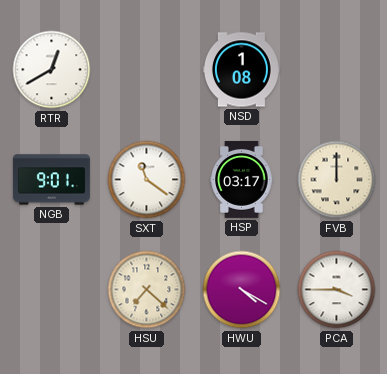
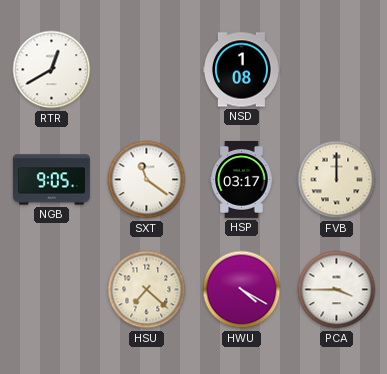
NGB: 9:01 -> 9:05 (51, 180)
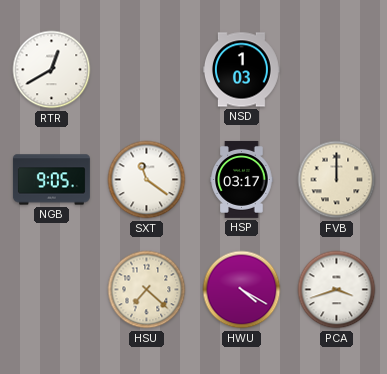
NSD: 1:08 -> 1:03 (241, 70)
PCA: 3:45 -> 3:42 (337, 290)
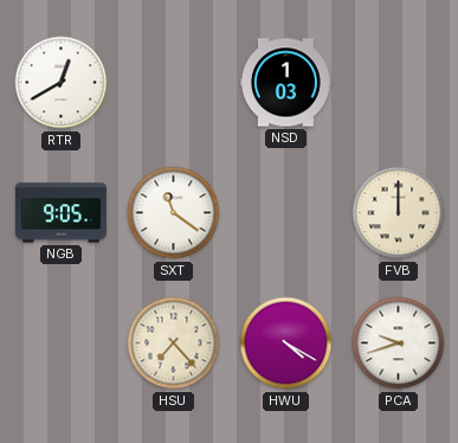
HSP: 03:17 -> none (242, 180)
HSU: 7:22 -> 7:23 (174, 344)
PCA: 3:42 -> 9:42 (399, 344)
